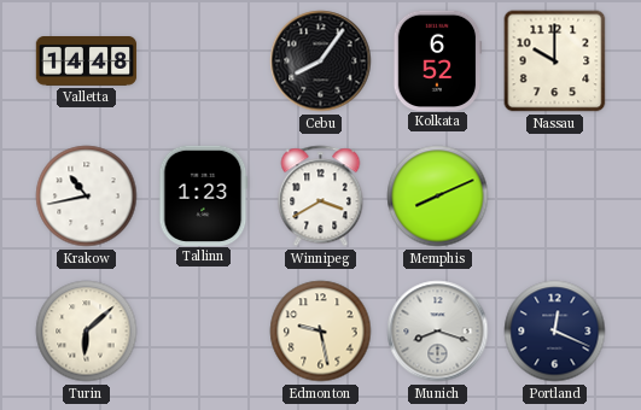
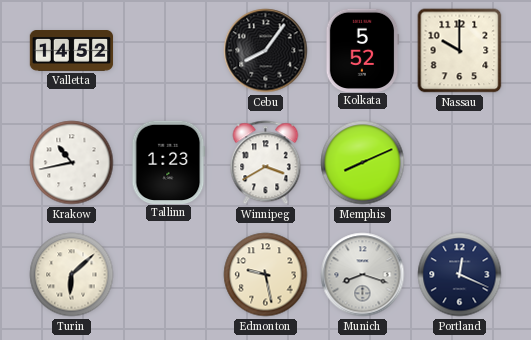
Valletta: 14:48 -> 14:52 (72, 51)
Kolkata: 6:52 -> 5:52 (362, 50)
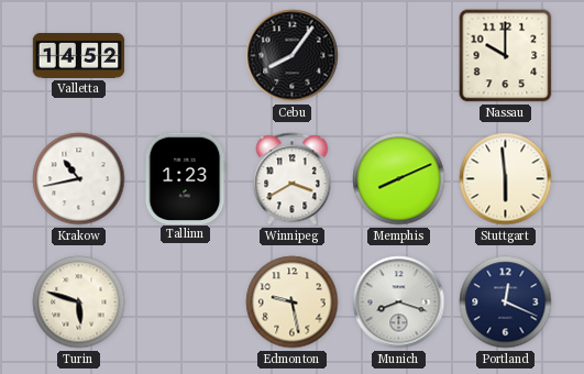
Kolkata: 5:52 -> none (362, 50)
Stuttgart: none -> 5:59 (506, 179)
Turin: 6:08 -> 5:48 (79, 302)
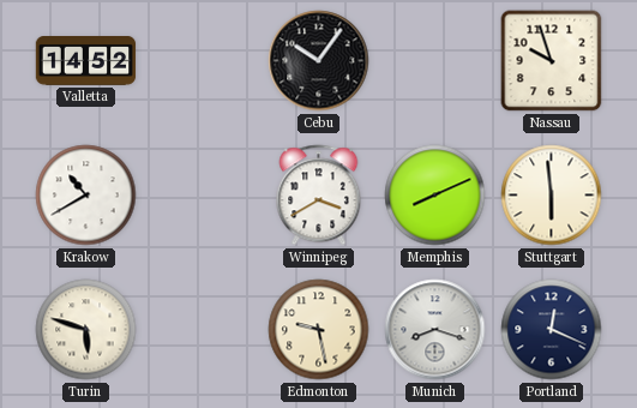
Cebu: 8:06 -> 10:06 (319, 61)
Nassau: 10:00 -> 9:57 (552, 61)
Krakow: 10:43 -> 10:40 (86, 196)
Tallinn: 1:23 -> none (186, 178)
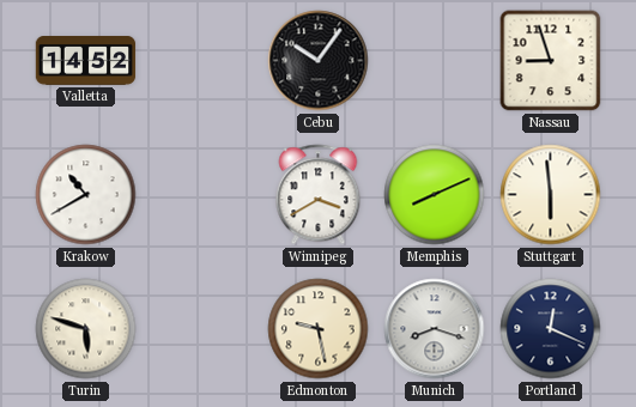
Nassau: 9:57 -> 8:57 (551, 61)
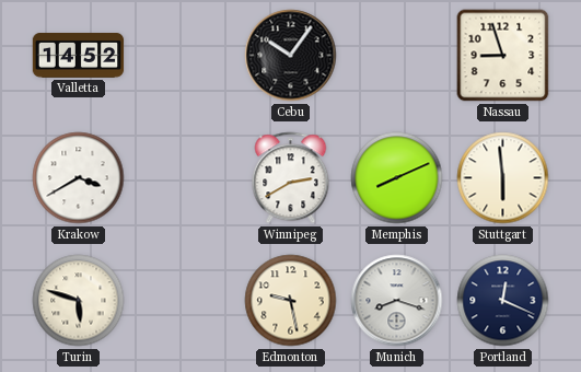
Krakow: 10:40 -> 3:40 (79, 178)
Winnipeg: 3:40 -> 2:40 (291, 178)
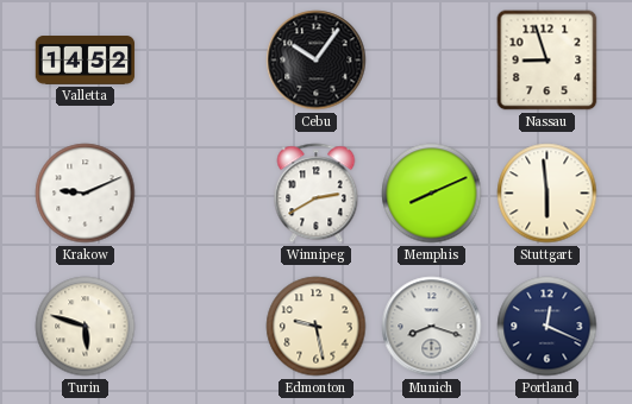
Krakow: 3:40 -> 9:11 (86, 194)
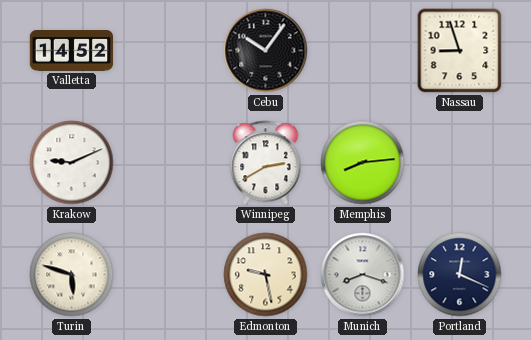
Memphis: 8:11 -> 8:14 (363, 163)
Stuttgart: 5:59 -> none (547, 194)
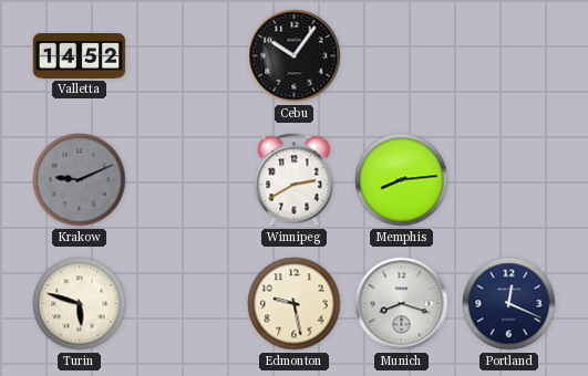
Nassau: 8:57 -> none (460, 51)
Krakow dial: white -> grey (80, 180)
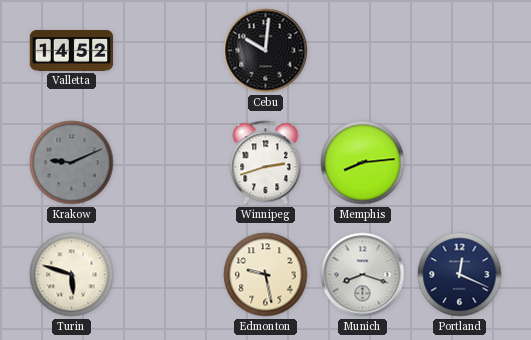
Cebu: 10:06 -> 10:01 (266, 51)
Winnipeg: 2:40 -> 2:42 (266, 163)
